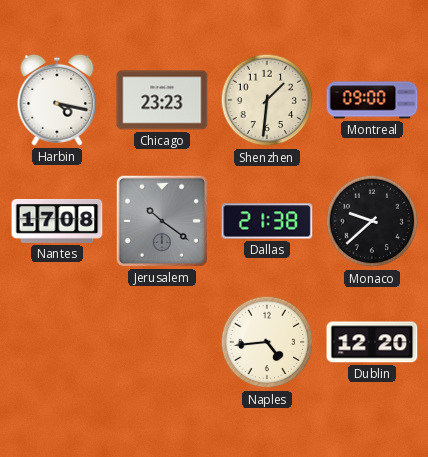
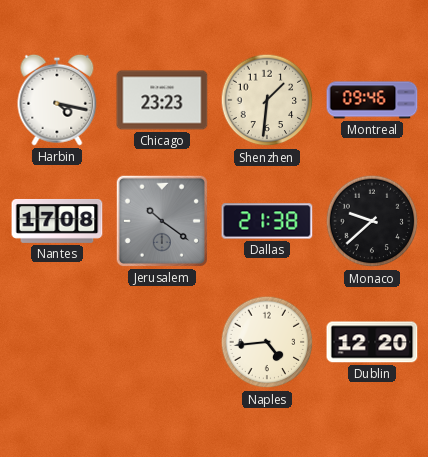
Montreal: 09:00 -> 09:46 (372, 100)
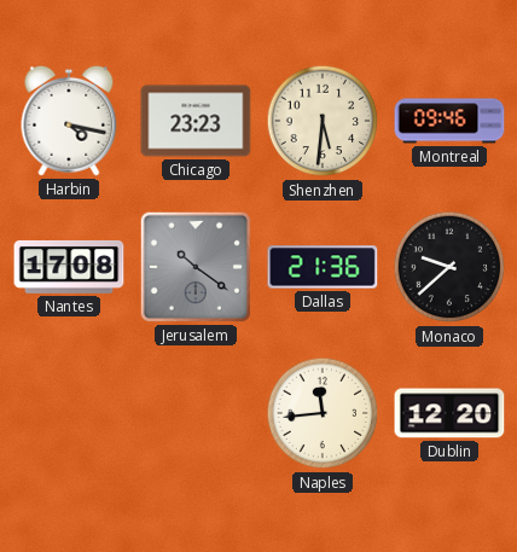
Shenzhen: 1:31 -> 5:31 (323, 121)
Dallas: 21:38 -> 21:36 (323, 267)
Naples: 4:44 -> 11:44 (323, 413)
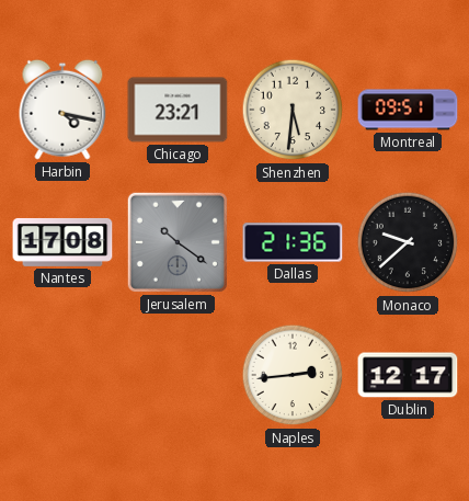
Chicago: 23:23 -> 23:21 (178, 110)
Montreal: 09:46 -> 09:51 (408, 110)
Naples: 11:44 -> 2:44 (293, 375)
Dublin: 12:20 -> 12:17 (408, 375)
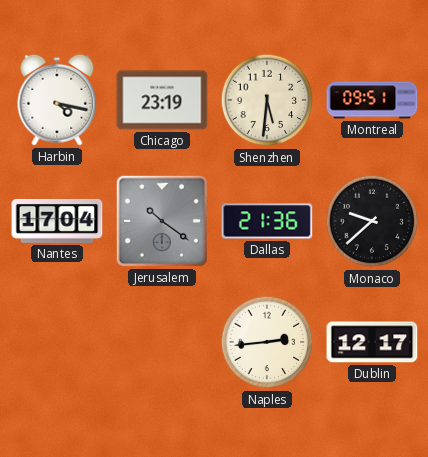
Chicago: 23:21 -> 23:19 (162, 100)
Nantes: 17:08 -> 17:04 (57, 221)
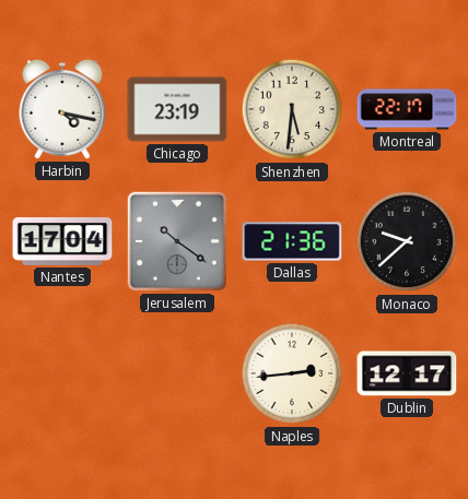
Montreal: 09:51 -> 22:17 (407, 109)
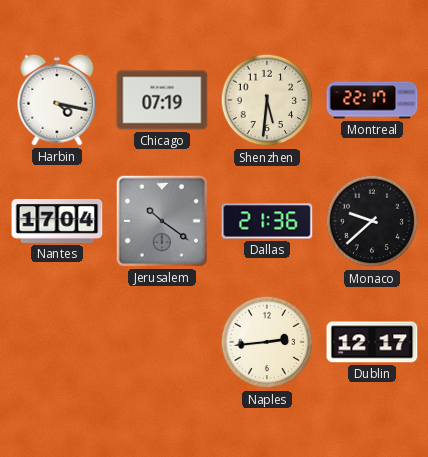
Chicago: 23:19 -> 07:19 (162, 100)
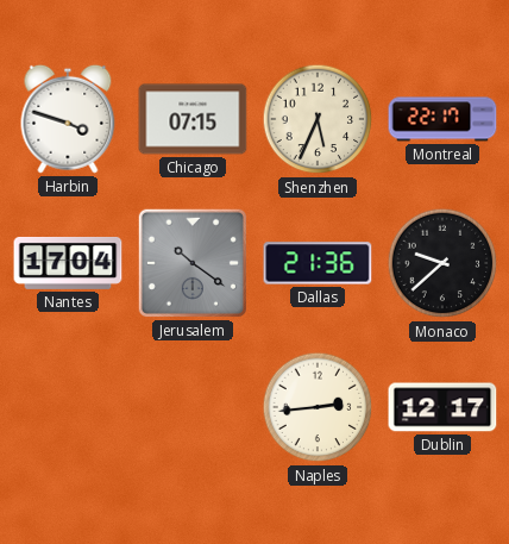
Harbin: 4:17 -> 3:48 (68, 119)
Chicago: 07:19 -> 07:15 (193, 119)
Shenzhen: 5:31 -> 5:34 (318, 119)
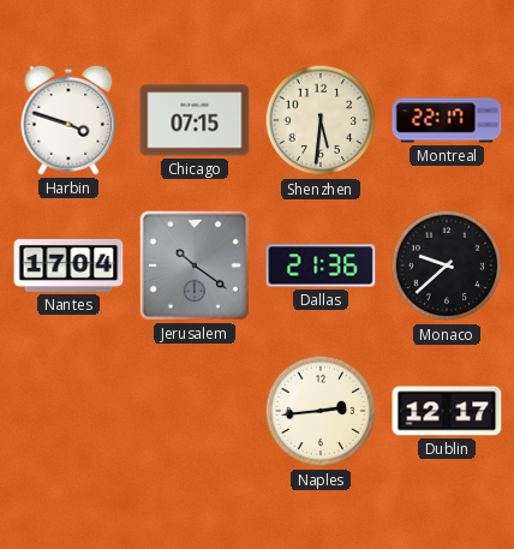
Shenzhen: 5:34 -> 5:31 (321, 120)
